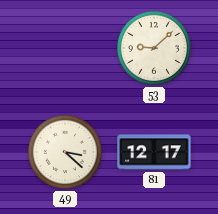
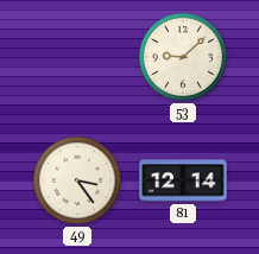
49: 3:22 -> 3:24 (77, 180)
81: 12:17 -> 12:14 (183, 180)
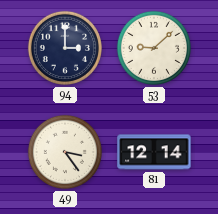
94: none -> 3:00 (65, 48)
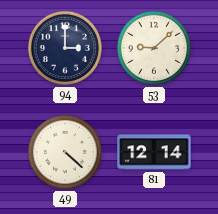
49: 3:24 -> 4:22 (65, 152)
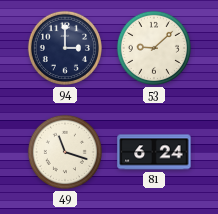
49: 4:22 -> 11:18 (65, 152)
81: 12:14 -> 6:24 (154, 152)
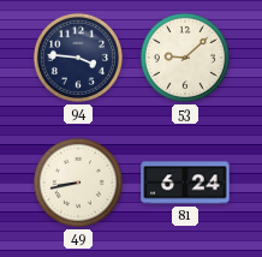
94: 3:00 -> 3:46 (78, 58)
49: 11:18 -> 8:43 (78, 183)
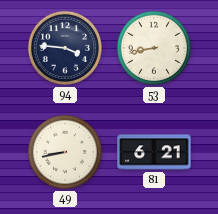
53: 9:08 -> 8:43 (154, 48)
81: 6:24 -> 6:21 (154, 152)
